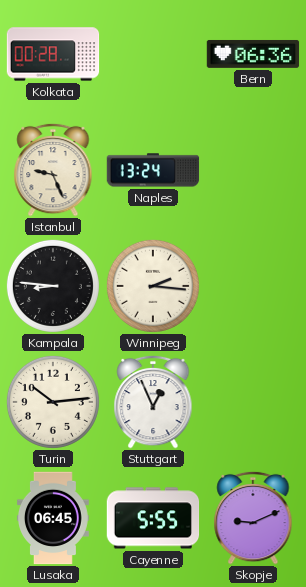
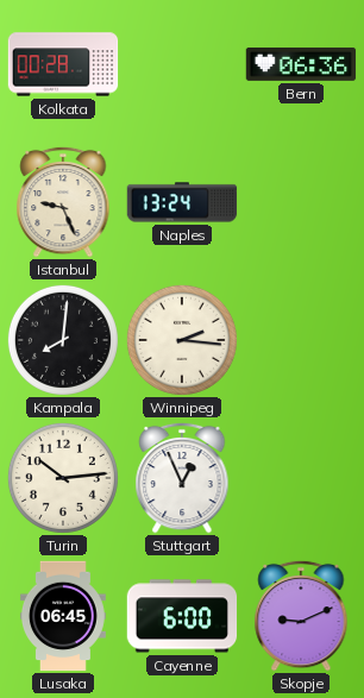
Kampala: 8:46 -> 8:01 (63, 340)
Cayenne: 5:55 -> 6:00 (182, 616)
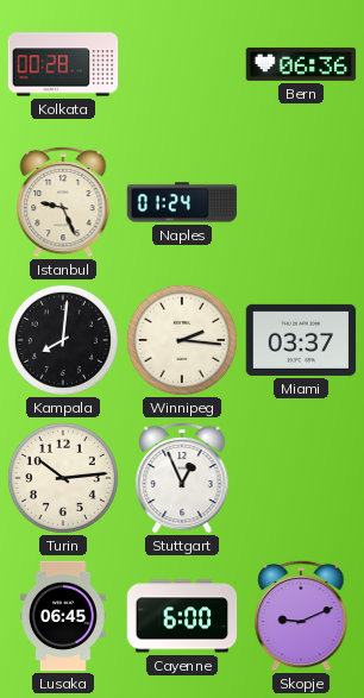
Naples: 13:24 -> 01:24 (182, 202)
Miami: none -> 03:37 (301, 340)
